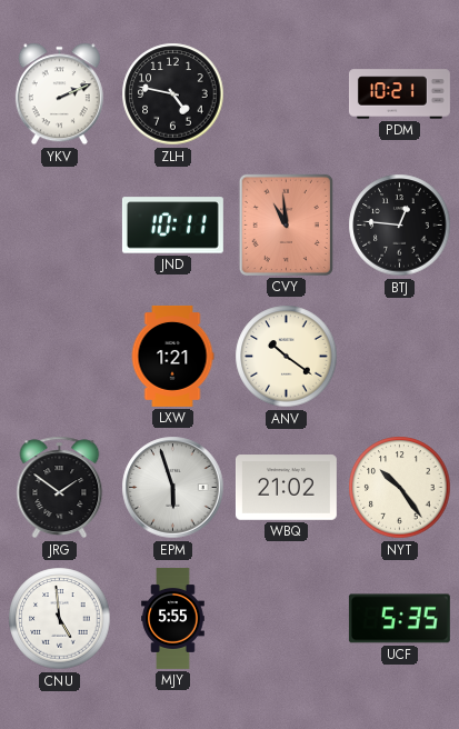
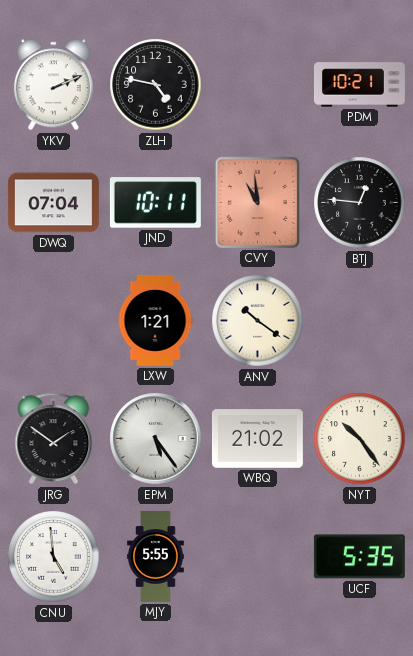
DWQ: none -> 07:04 (53, 203)
EPM: 5:57 -> 5:24 (156, 439)
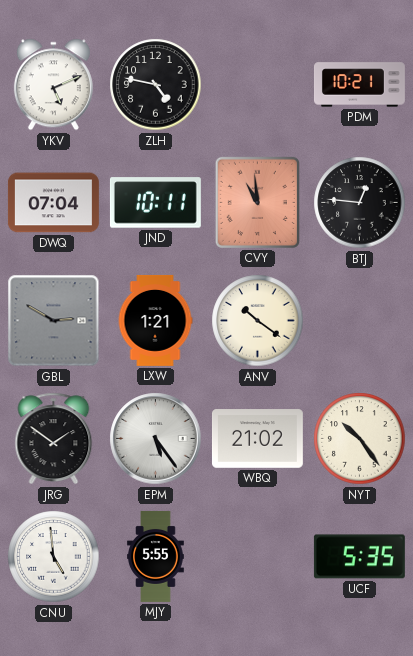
YKV: 2:11 -> 5:11 (53, 85)
GBL: none -> 2:50 (54, 321)
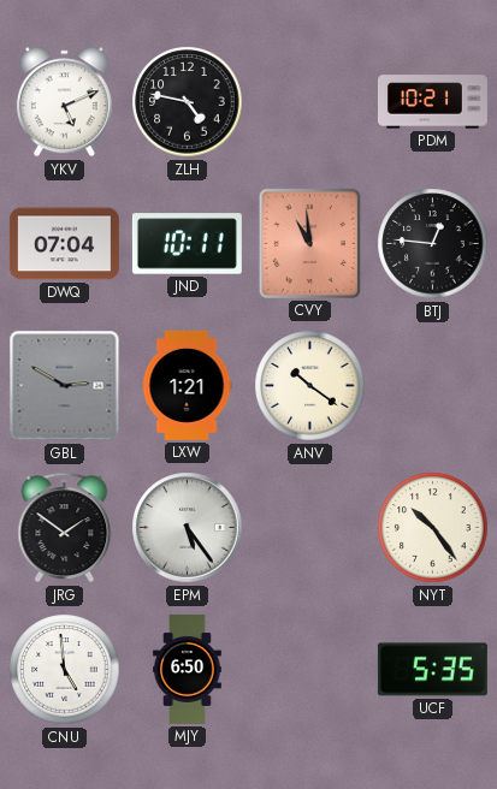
WBQ: 21:02 -> none (257, 439)
MJY: 5:55 -> 6:50 (188, 670)
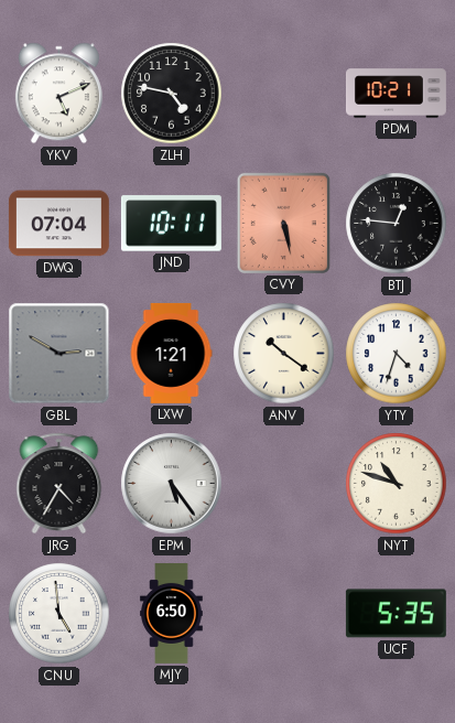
CVY: 10:59 -> 5:28 (283, 223)
YTY: none -> 4:33 (397, 354)
JRG: 1:51 -> 4:35 (59, 484)
NYT: 10:24 -> 10:48 (397, 484)
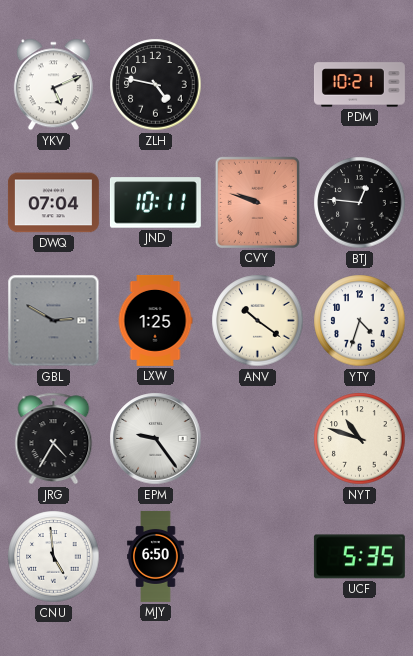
CVY: 5:28 -> 9:48 (257, 202)
LXW: 1:21 -> 1:25 (155, 320)
EPM: 5:24 -> 9:24 (156, 439)
